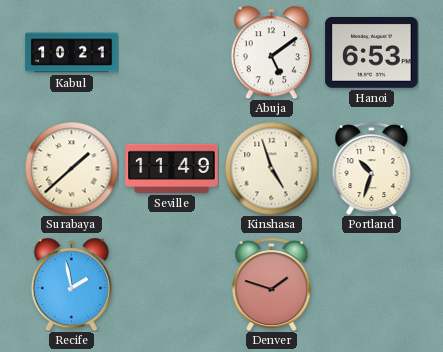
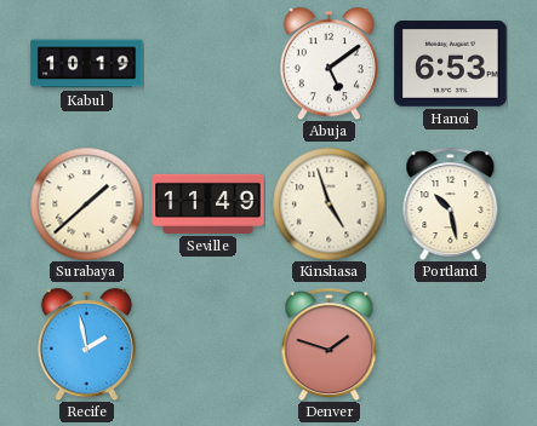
Kabul: 10:21 -> 10:19 (87, 64)
Portland: 10:33 -> 10:28 (451, 203)
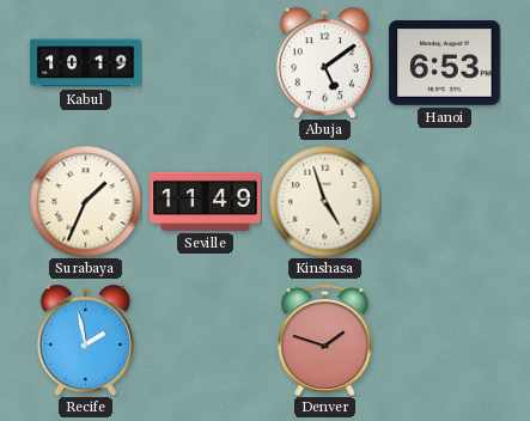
Surabaya: 1:38 -> 1:34 (85, 201)
Portland: 10:28 -> none (451, 203)
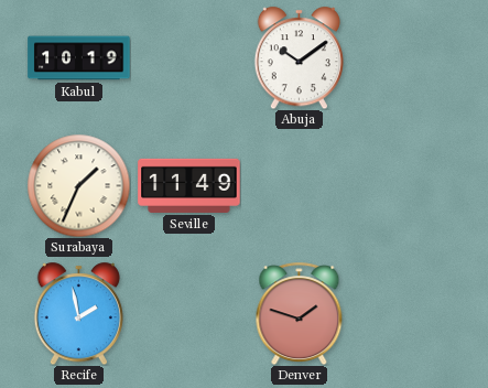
Abuja: 5:09 -> 10:09 (299, 57)
Hanoi: 6:53 -> none (445, 63)
Kinshasa: 4:57 -> none (324, 201)
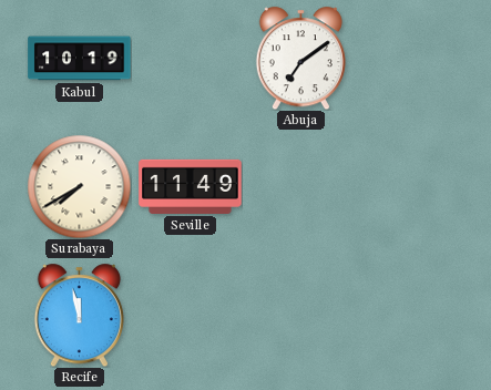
Abuja: 10:09 -> 7:09 (300, 58)
Surabaya: 1:34 -> 7:40 (79, 186)
Recife: 1:58 -> 11:58 (79, 315)
Denver: 1:48 -> none (300, 313)
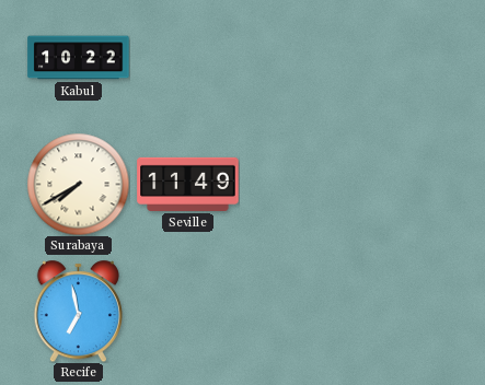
Kabul: 10:19 -> 10:22 (79, 58)
Abuja: 7:09 -> none (300, 58)
Recife: 11:58 -> 6:58 (78, 311)
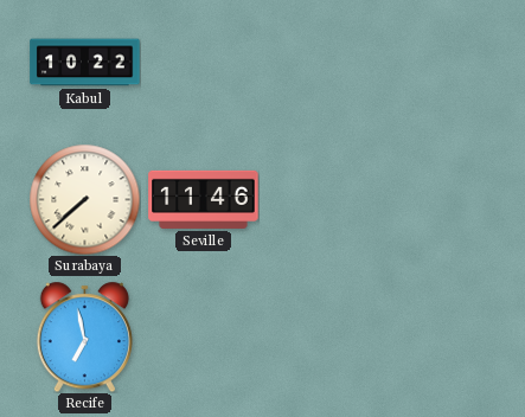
Surabaya: 7:40 -> 7:38 (84, 199)
Seville: 11:49 -> 11:46 (204, 199)
